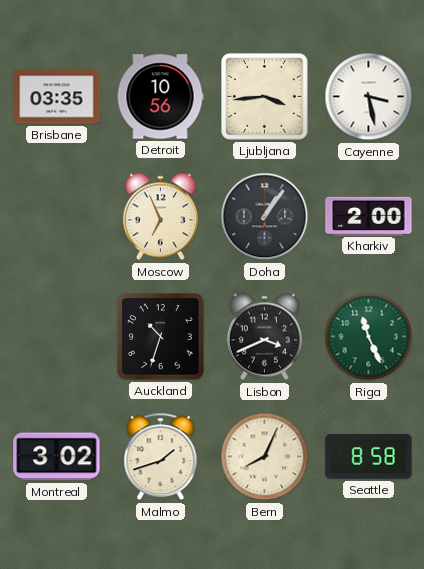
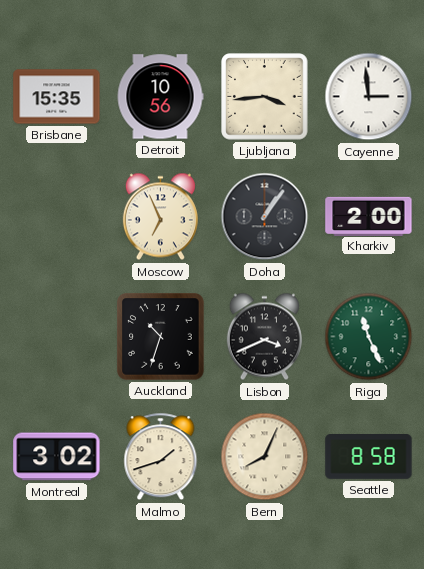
Brisbane: 03:35 -> 15:35 (57, 97)
Cayenne: 3:28 -> 2:59 (369, 97)
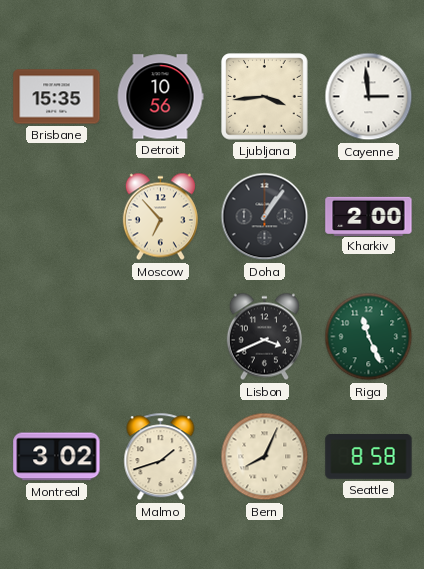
Moscow: 6:56 -> 6:53 (160, 217)
Auckland: 10:33 -> none (161, 337)
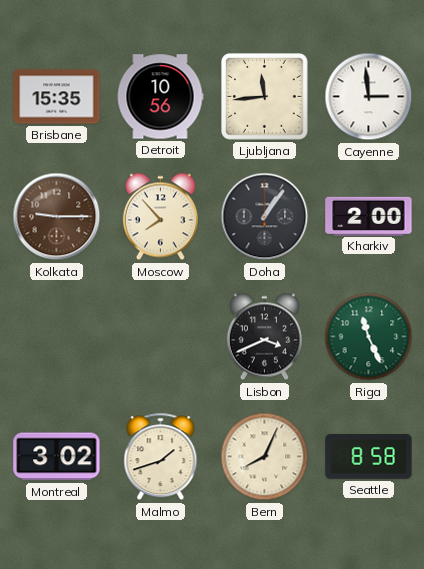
Ljubljana: 3:44 -> 11:44 (265, 97)
Kolkata: none -> 9:15 (57, 217)
Moscow: 6:53 -> 7:53 (160, 217)
